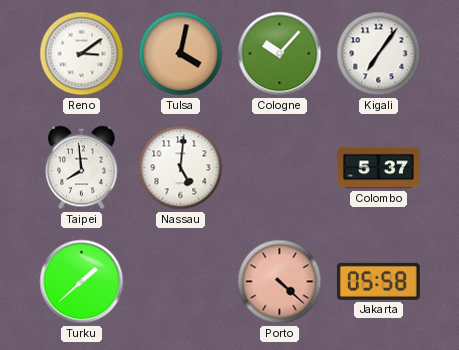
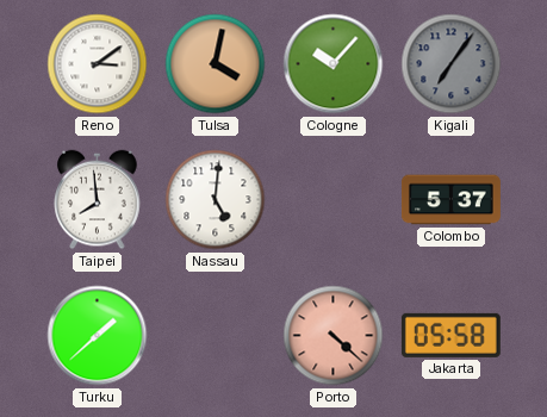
Kigali dial: white -> grey (452, 64)
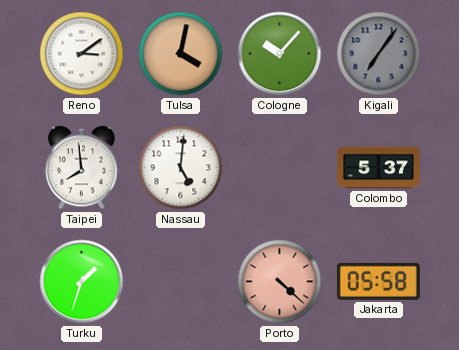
Turku: 1:38 -> 1:33 (82, 282)
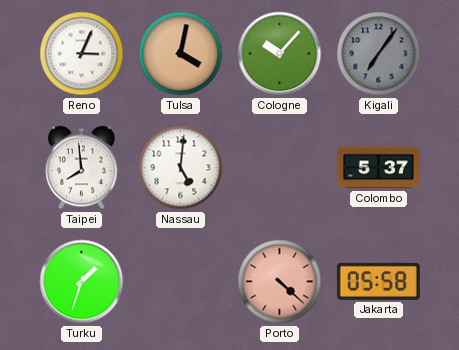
Reno: 3:09 -> 3:04 (82, 54)
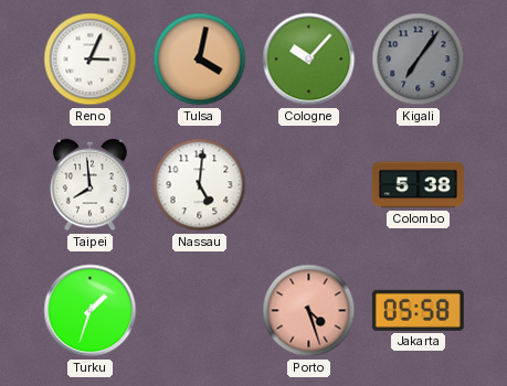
Colombo: 5:37 -> 5:38 (418, 185)
Porto: 4:22 -> 4:27 (309, 311)
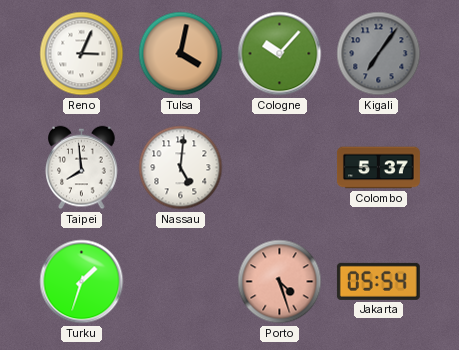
Colombo: 5:38 -> 5:37 (378, 168)
Jakarta: 05:58 -> 05:54 (378, 281)
